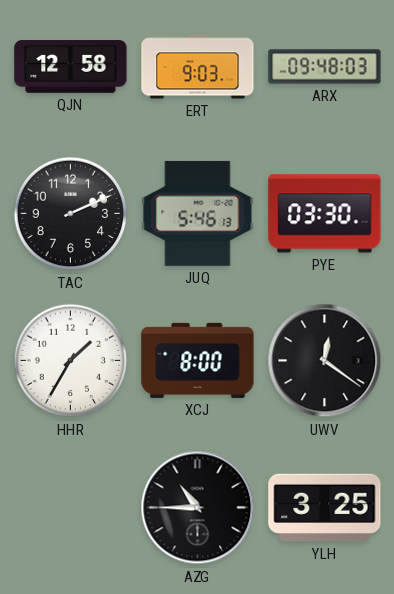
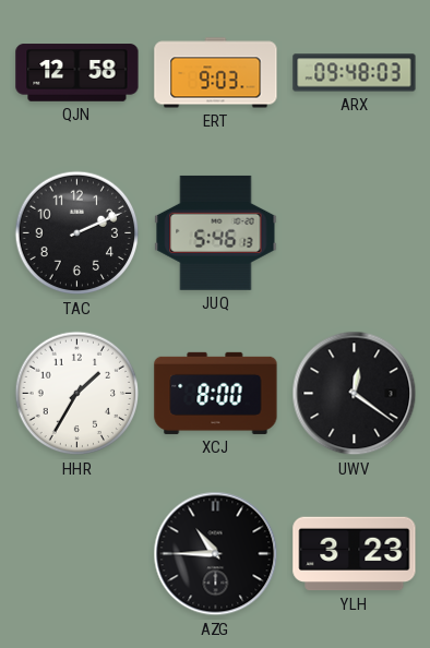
PYE: 03:30 -> none (325, 214)
YLH: 3:25 -> 3:23 (355, 554)
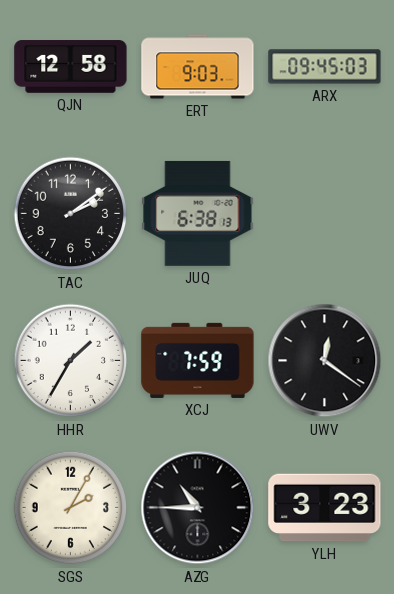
ARX: 09:48 -> 09:45 (325, 67)
TAC: 2:11 -> 2:09 (71, 214)
JUQ: 5:46 -> 6:38 (198, 213)
XCJ: 8:00 -> 7:59 (198, 360)
SGS: none -> 2:05 (71, 508)
